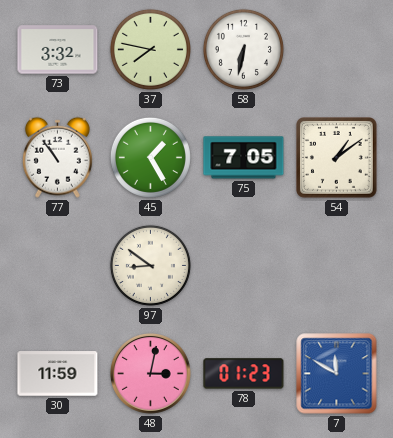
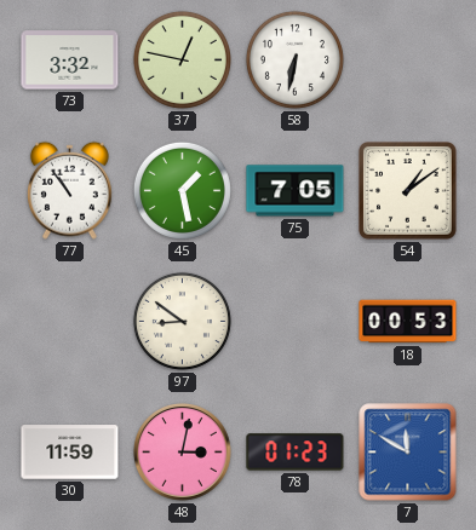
37: 7:47 -> 12:47 (182, 59)
45: 1:25 -> 1:28 (182, 190)
18: none -> 00:53 (408, 322)
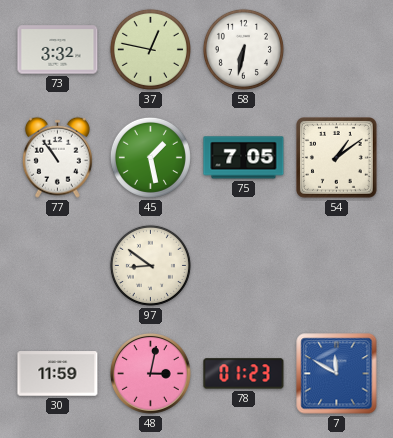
18: 00:53 -> none (408, 322)
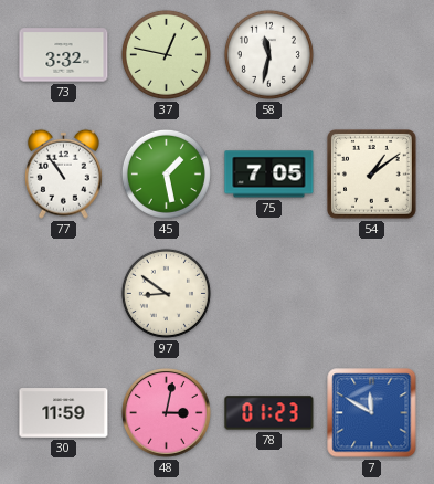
58: 6:32 -> 11:32 (268, 54)
